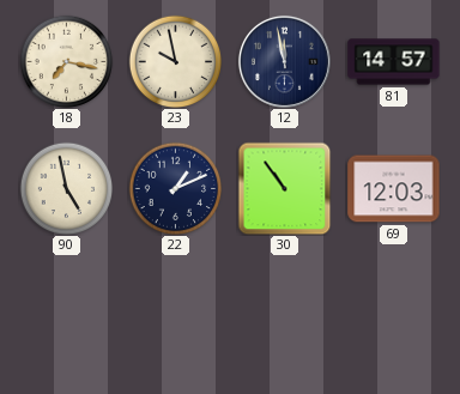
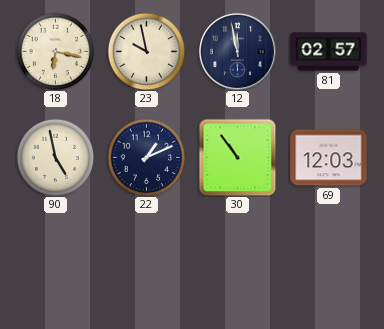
18: 7:17 -> 6:17 (55, 51)
81: 14:57 -> 02:57 (329, 52)
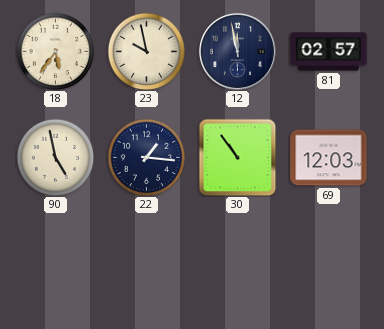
18: 6:17 -> 5:36 (55, 51)
22: 1:11 -> 1:16 (146, 157)
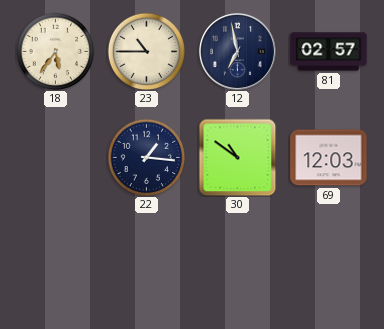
23: 9:58 -> 10:45 (146, 51)
12: 11:58 -> 6:58 (237, 51)
90: 4:58 -> none (55, 157)
30: 10:54 -> 10:51 (237, 157)
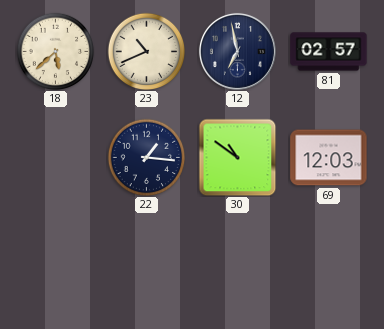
18: 5:36 -> 5:38 (55, 51)
23: 10:45 -> 10:41 (146, 51)
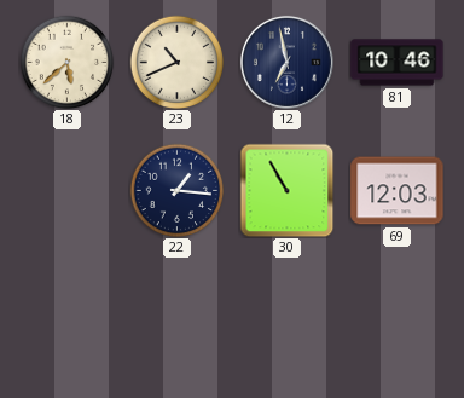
81: 02:57 -> 10:46 (398, 63)
30: 10:51 -> 10:55 (286, 190)
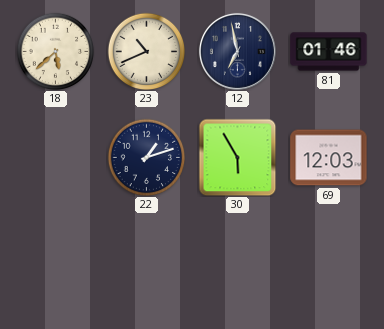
81: 10:46 -> 01:46 (329, 52)
22: 1:16 -> 1:12 (146, 157)
30: 10:55 -> 5:55 (237, 157)
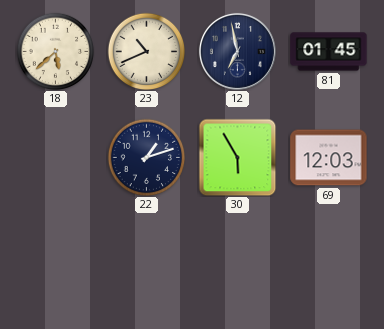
81: 01:46 -> 01:45 (329, 52)
